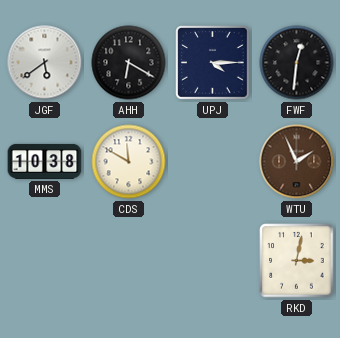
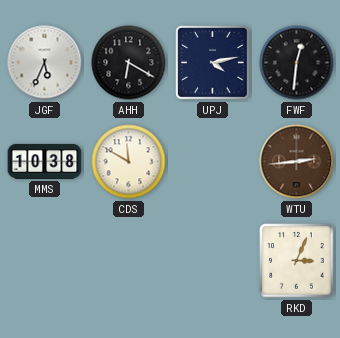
JGF: 5:39 -> 5:34 (45, 63)
UPJ: 4:15 -> 4:13 (213, 63)
WTU: 1:56 -> 2:44 (297, 162)
RKD: 3:02 -> 3:04 (297, 261)
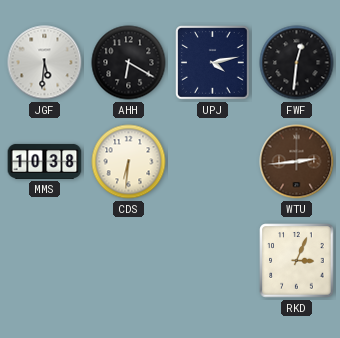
JGF: 5:34 -> 5:31 (45, 63)
CDS: 11:50 -> 6:31 (129, 162)
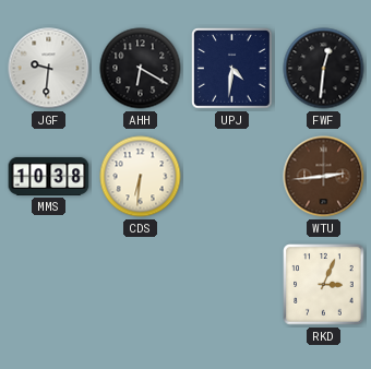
JGF: 5:31 -> 9:31 (49, 69)
UPJ: 4:13 -> 4:31 (232, 69)
